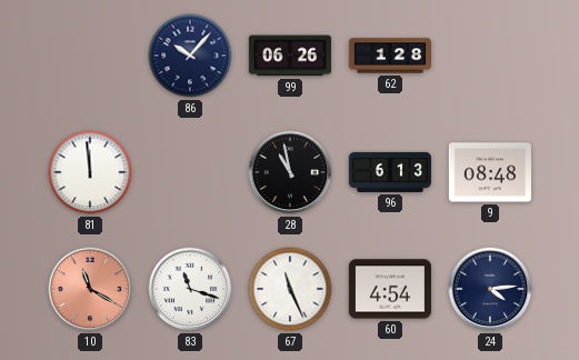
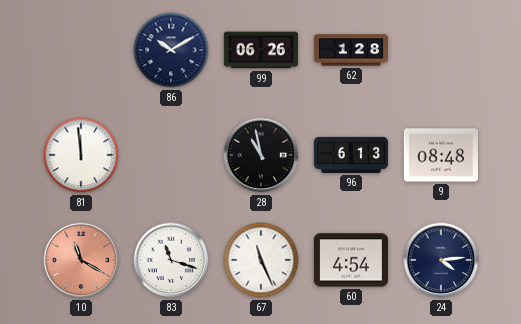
86: 10:07 -> 10:10 (171, 50)
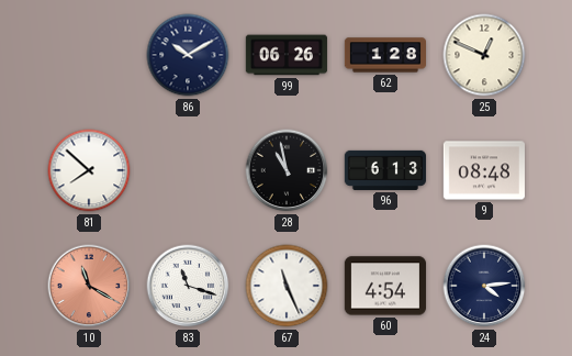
25: none -> 12:49 (484, 55)
81: 11:59 -> 7:52 (89, 170)
